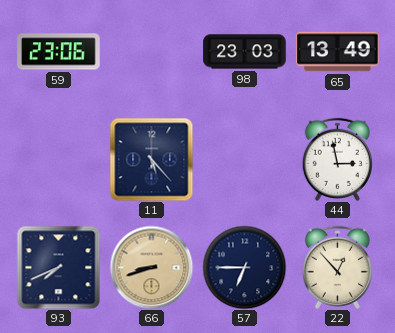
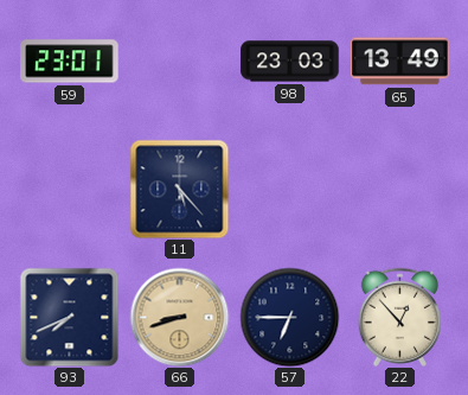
59: 23:06 -> 23:01 (70, 62)
44: 2:58 -> none (337, 159)
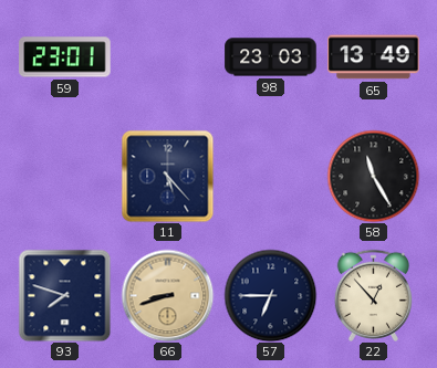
58: none -> 11:25 (373, 176)
93: 7:41 -> 7:48 (64, 295)
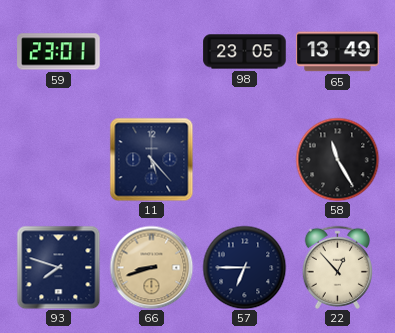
98: 23:03 -> 23:05 (245, 52)
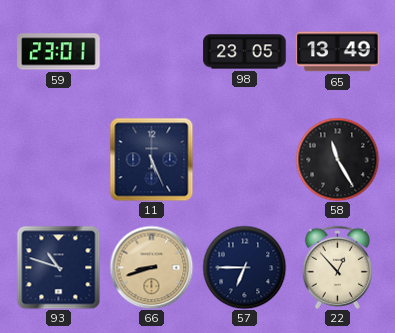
11: 5:23 -> 5:26 (151, 159)
93: 7:48 -> 10:48 (58, 267)
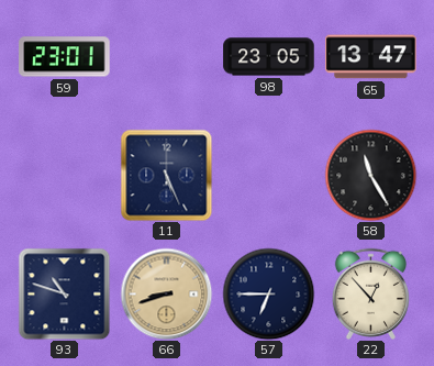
65: 13:49 -> 13:47 (371, 57)
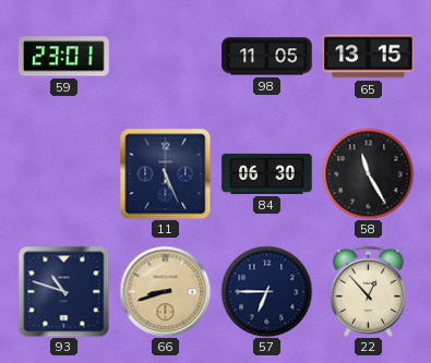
98: 23:05 -> 11:05 (267, 57)
65: 13:47 -> 13:15 (369, 57)
84: none -> 06:30 (267, 173)
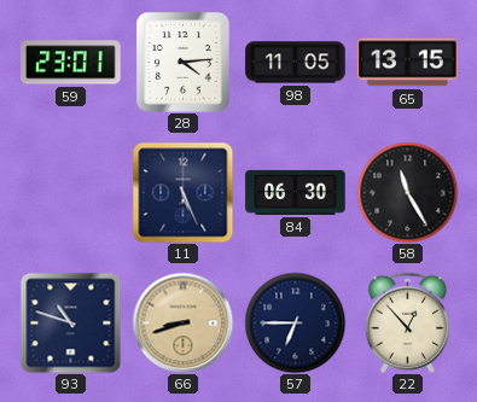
28: none -> 4:14 (184, 63)
